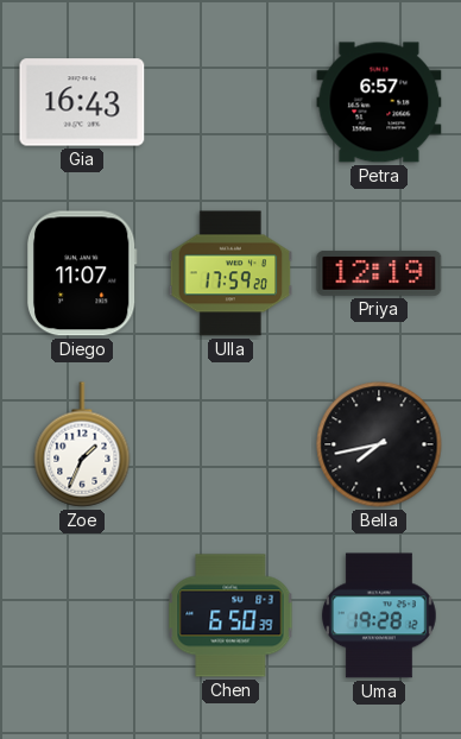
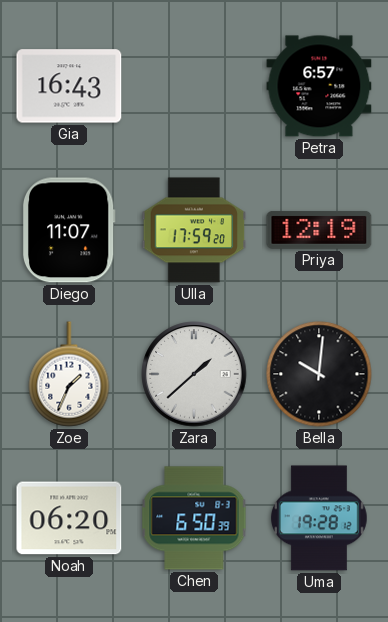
Zara: none -> 1:38 (194, 374)
Bella: 7:43 -> 10:01 (319, 374)
Noah: none -> 06:20 (69, 518)
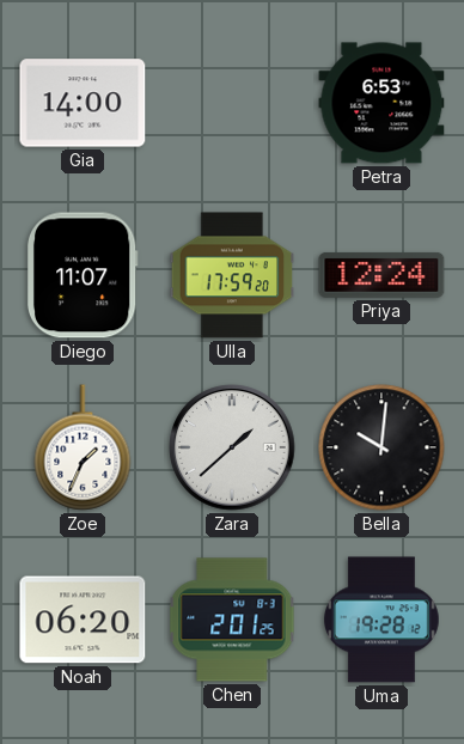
Gia: 16:43 -> 14:00 (83, 103)
Petra: 6:57 -> 6:53 (381, 103)
Priya: 12:19 -> 12:24 (381, 275)
Chen: 6:50 -> 2:01 (232, 620)
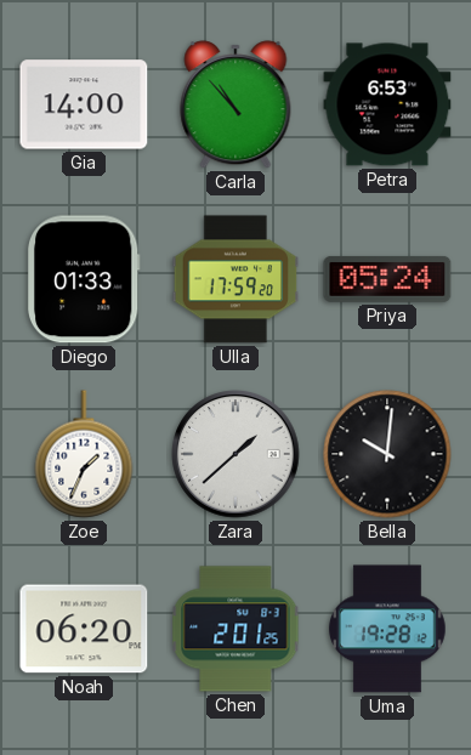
Carla: none -> 10:53 (235, 104)
Diego: 11:07 -> 01:33 (84, 279)
Priya: 12:24 -> 05:24 (387, 279)
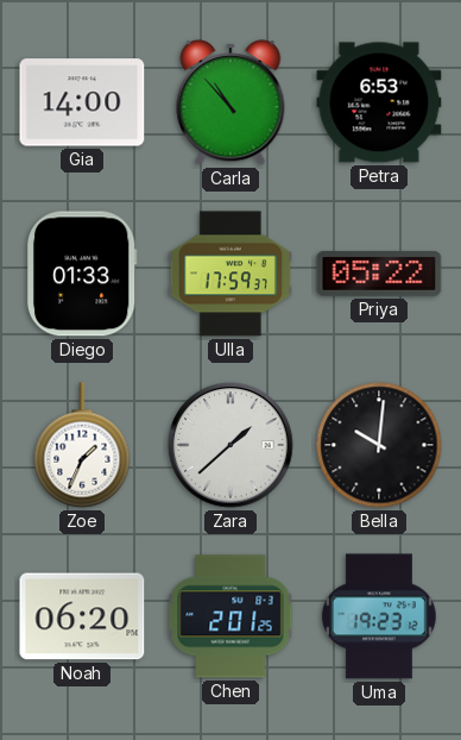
Ulla: 17:59:20 -> 17:59:37 (230, 274)
Priya: 05:24 -> 05:22 (379, 274)
Uma: 19:28 -> 19:23 (379, 616)
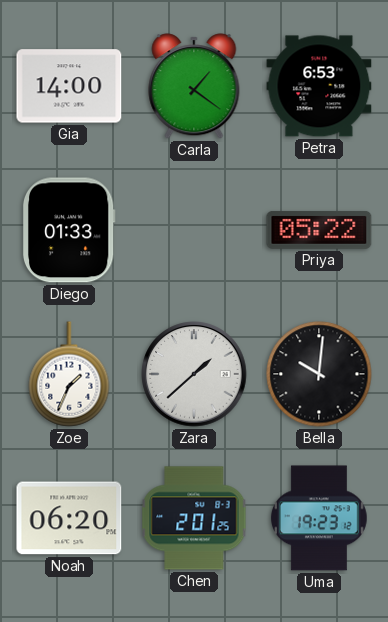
Carla: 10:53 -> 1:21 (194, 86)
Ulla: 17:59 -> none (230, 274)
